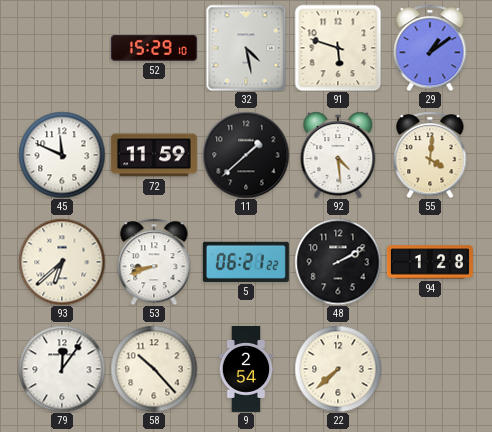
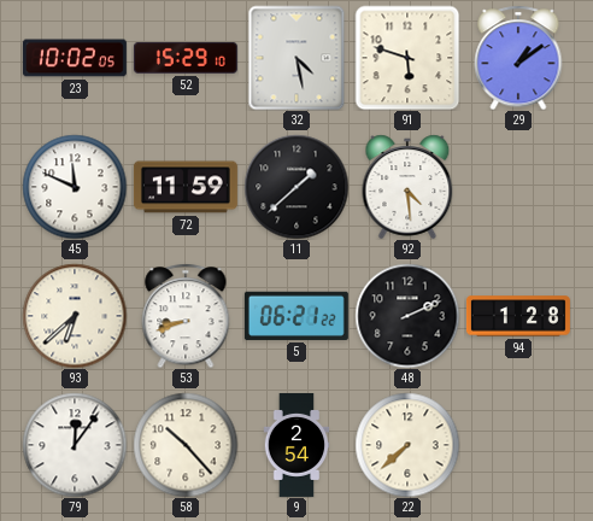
23: none -> 10:02 (75, 58)
55: 4:01 -> none (430, 155)
48: 2:10 -> 2:11 (407, 316)
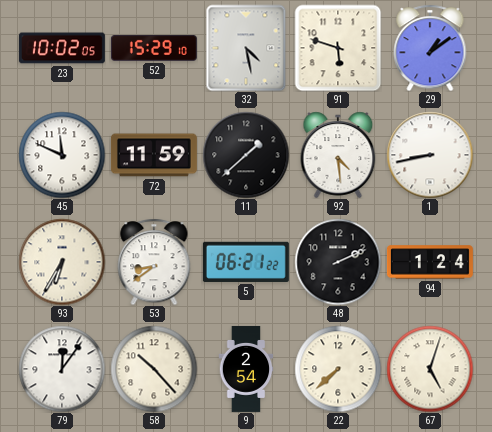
1: none -> 8:43 (430, 155)
93: 6:38 -> 6:35 (62, 262)
53: 8:42 -> 8:39 (154, 262)
94: 1:28 -> 1:24 (430, 262)
67: none -> 5:03 (430, 369)
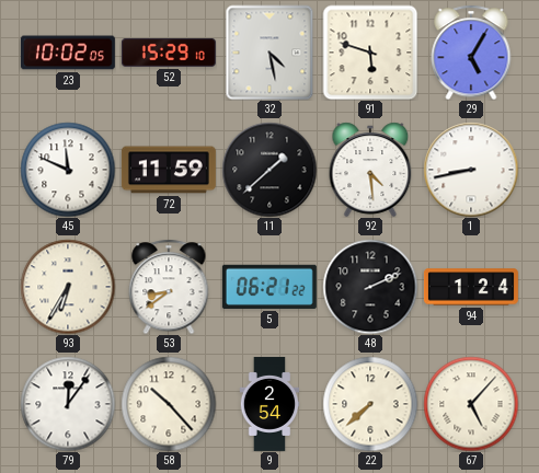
29: 1:09 -> 5:05 (471, 53)
67: 5:03 -> 5:07 (471, 404)
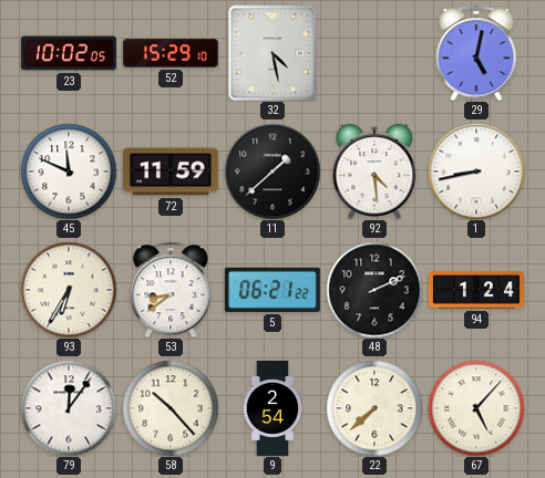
91: 5:48 -> none (370, 53)
29: 5:05 -> 5:02 (476, 53)
